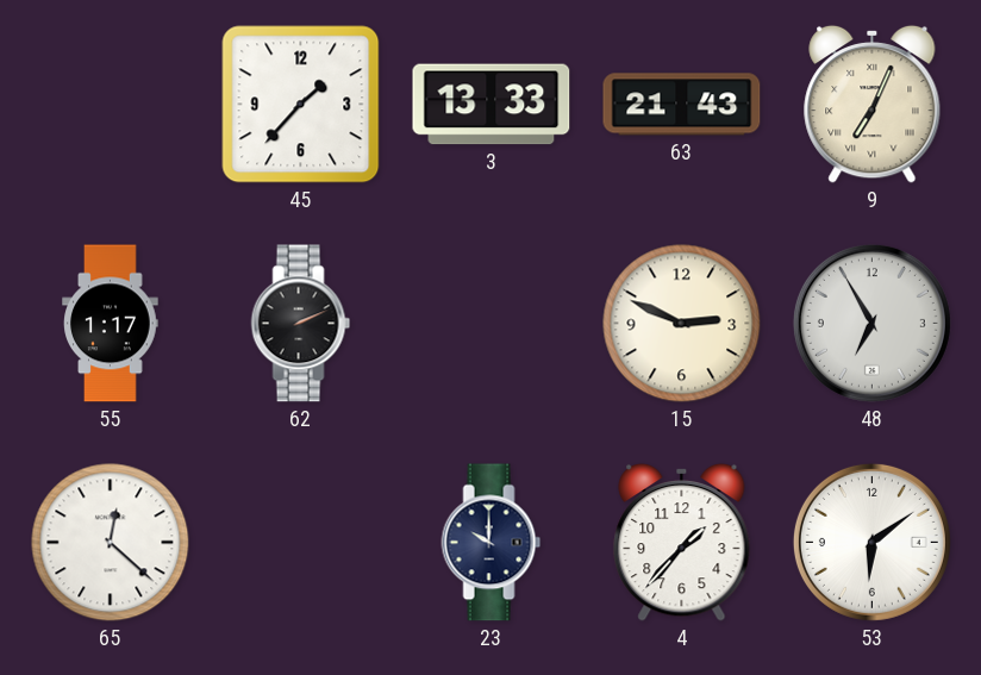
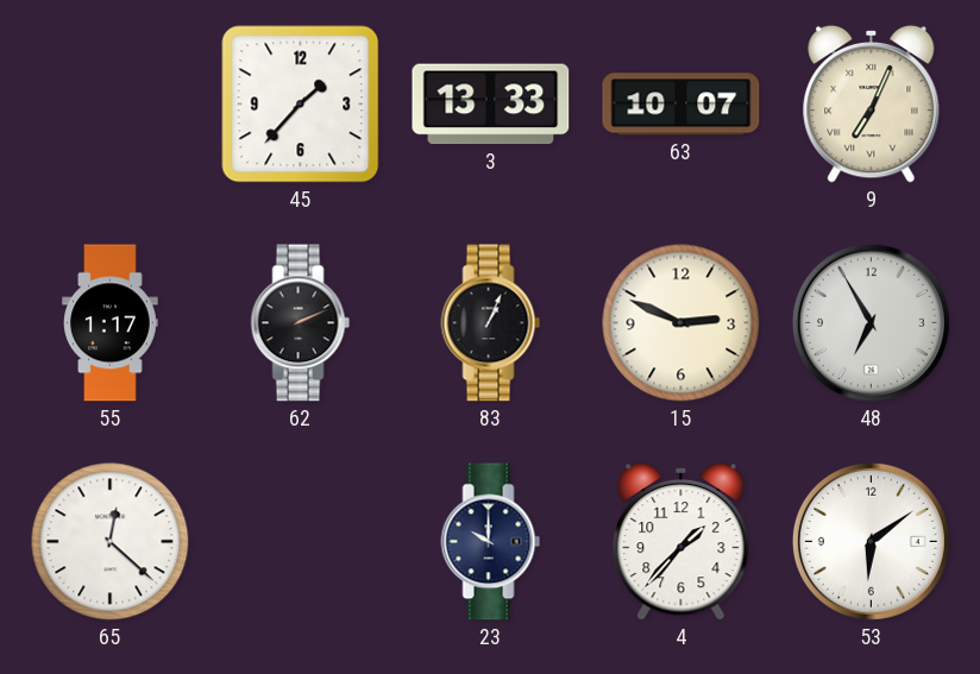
63: 21:43 -> 10:07 (681, 105)
83: none -> 1:04 (491, 323)
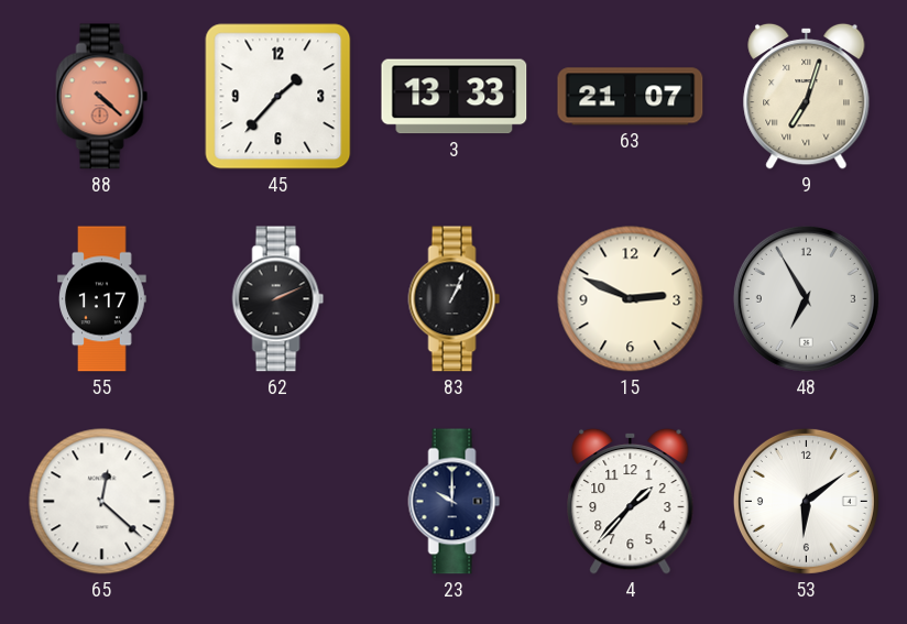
88: none -> 4:22 (102, 97)
63: 10:07 -> 21:07 (631, 97)
9: 7:04 -> 7:03 (807, 96)
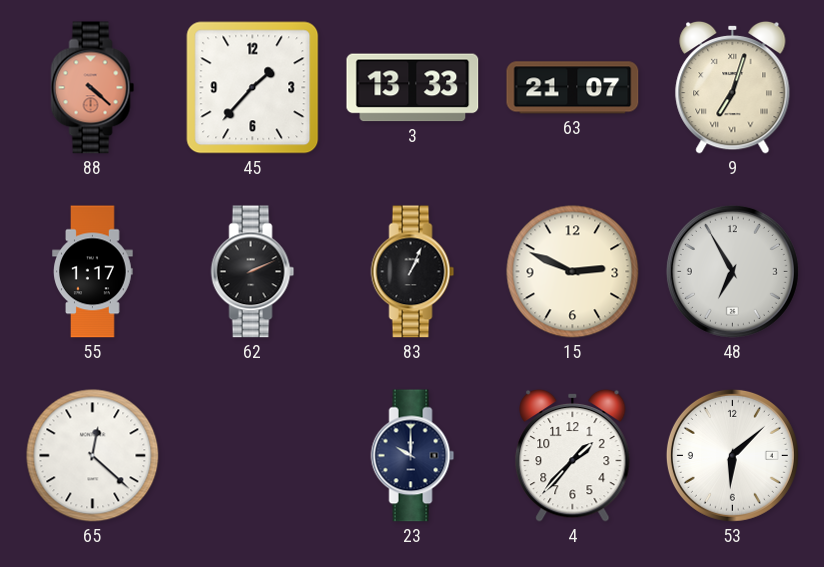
53: 6:09 -> 6:08 (732, 455)
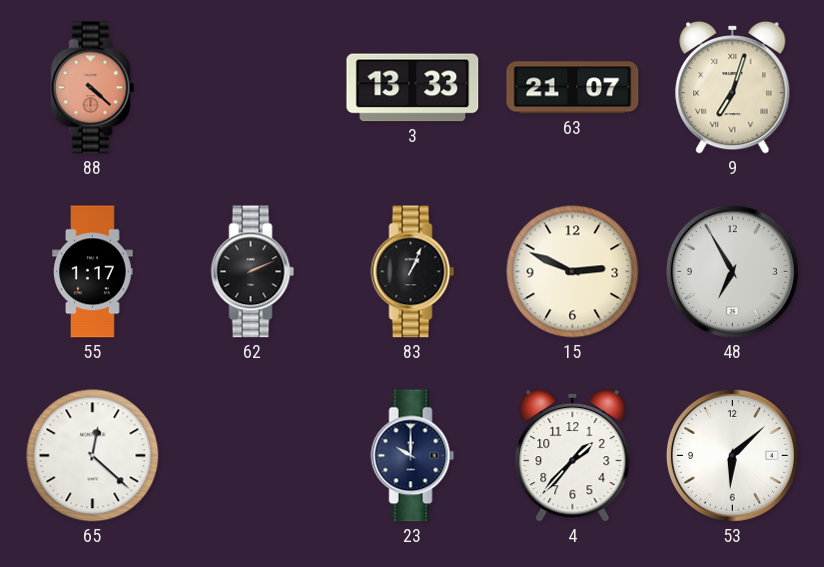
45: 1:37 -> none (253, 88)
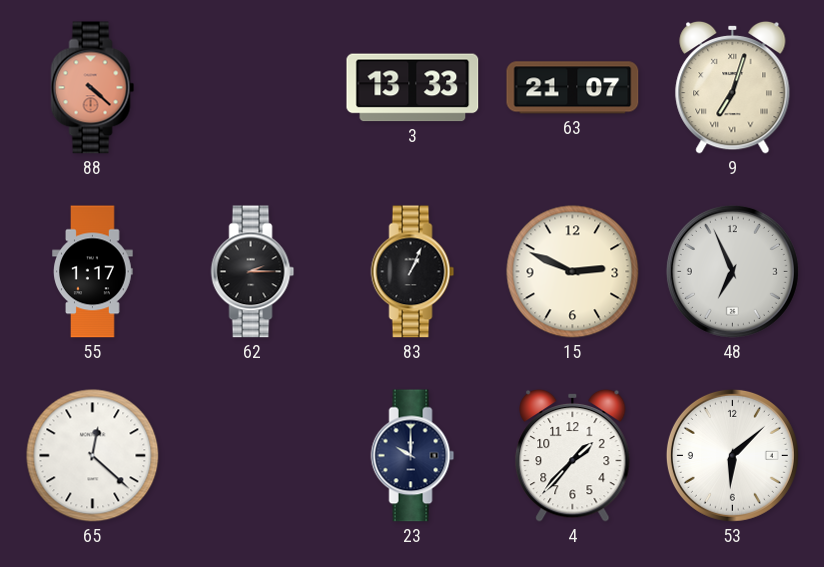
62: 2:11 -> 2:15 (253, 272)
48: 6:55 -> 6:56 (732, 271)
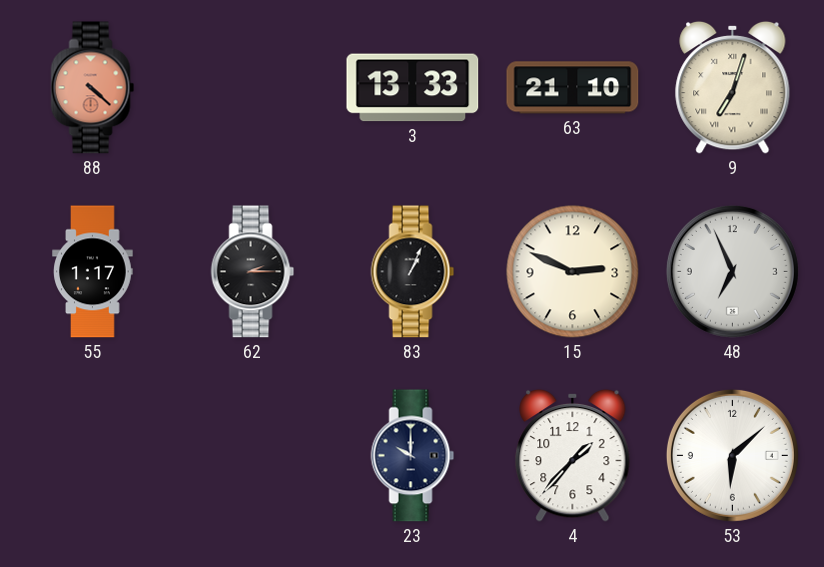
63: 21:07 -> 21:10 (573, 88)
65: 12:22 -> none (93, 456)
